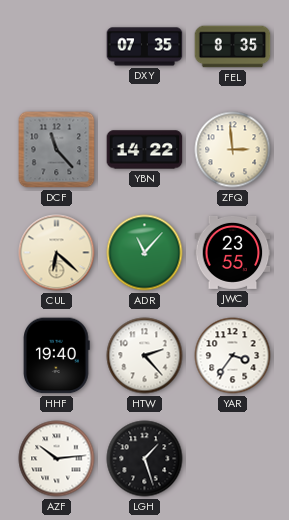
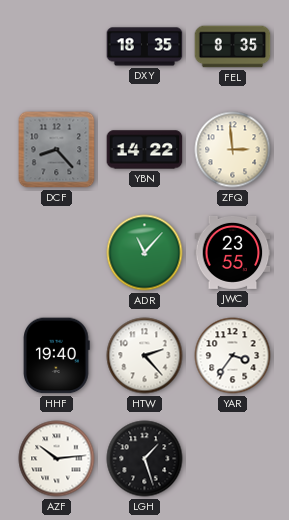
DXY: 07:35 -> 18:35 (145, 47)
DCF: 11:23 -> 8:23 (57, 150)
CUL: 6:22 -> none (57, 253)
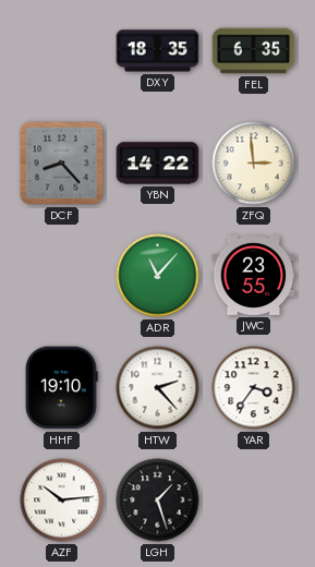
FEL: 8:35 -> 6:35 (254, 51)
HHF: 19:40 -> 19:10 (62, 388)
